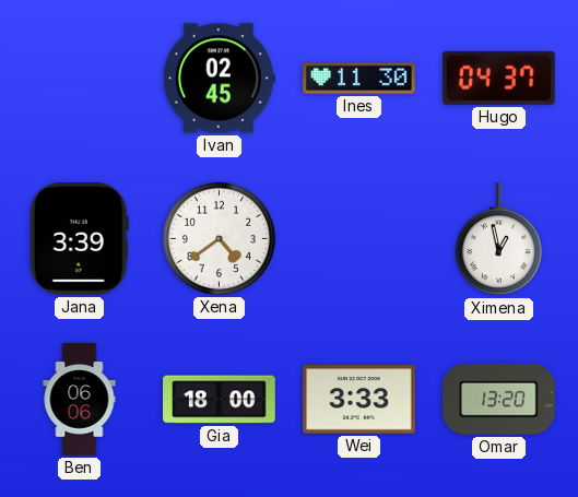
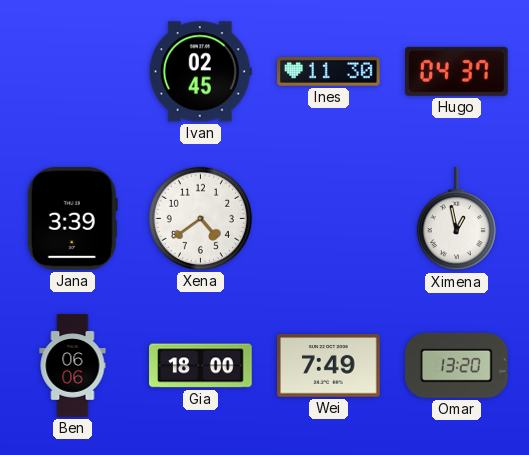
Wei: 3:33 -> 7:49 (329, 366)
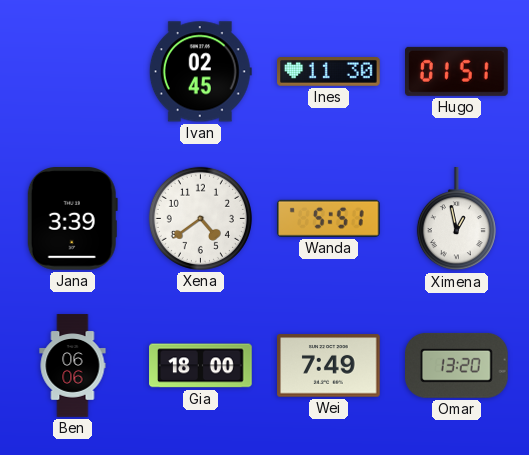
Hugo: 04:37 -> 01:51 (457, 71)
Wanda: none -> 5:51 (328, 218)
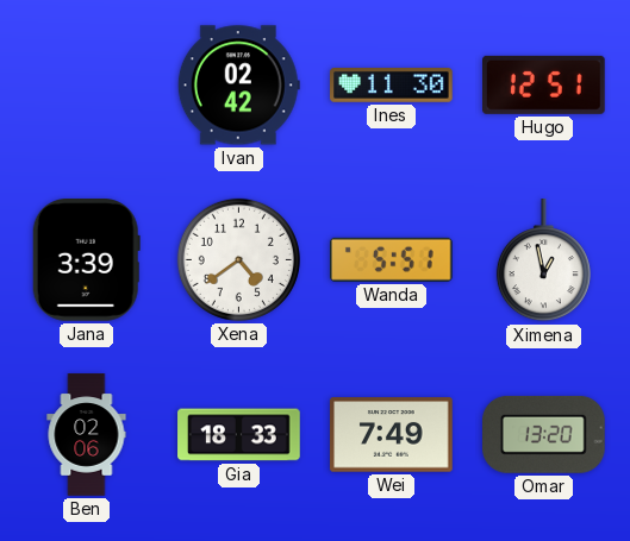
Ivan: 02:45 -> 02:42 (238, 86)
Hugo: 01:51 -> 12:51 (544, 84)
Ben: 06:06 -> 02:06 (87, 435)
Gia: 18:00 -> 18:33 (239, 435)
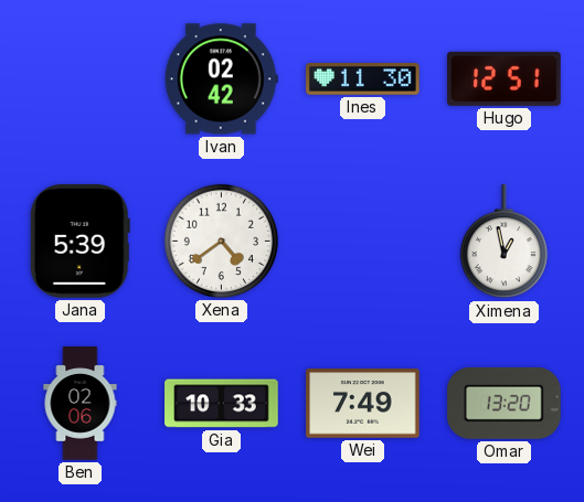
Jana: 3:39 -> 5:39 (79, 242)
Wanda: 5:51 -> none (391, 259)
Gia: 18:33 -> 10:33 (222, 404)
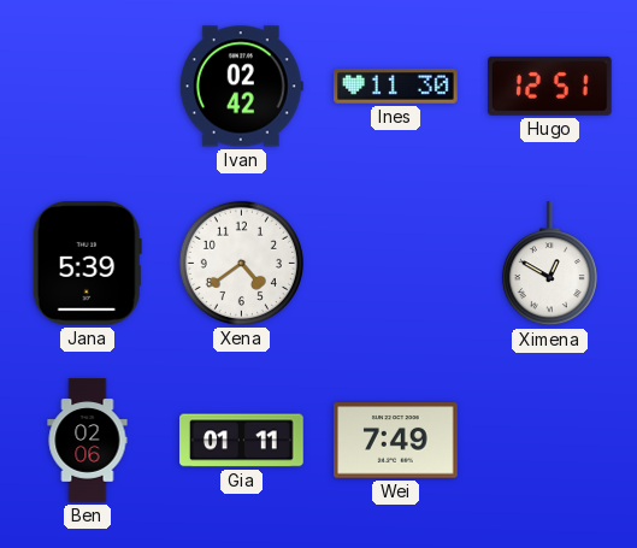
Ximena: 12:58 -> 12:50 (549, 264)
Gia: 10:33 -> 01:11 (242, 441)
Omar: 13:20 -> none (505, 403)
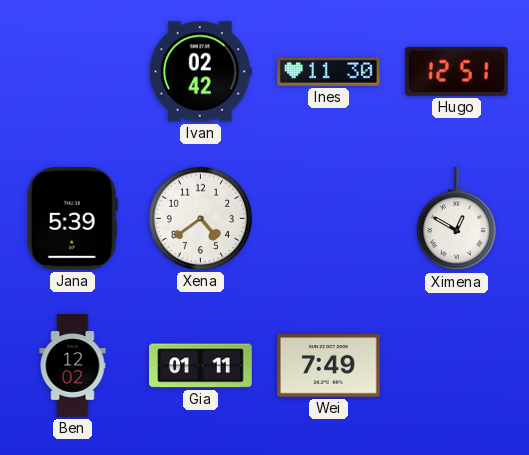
Ben: 02:06 -> 12:02 (73, 366)
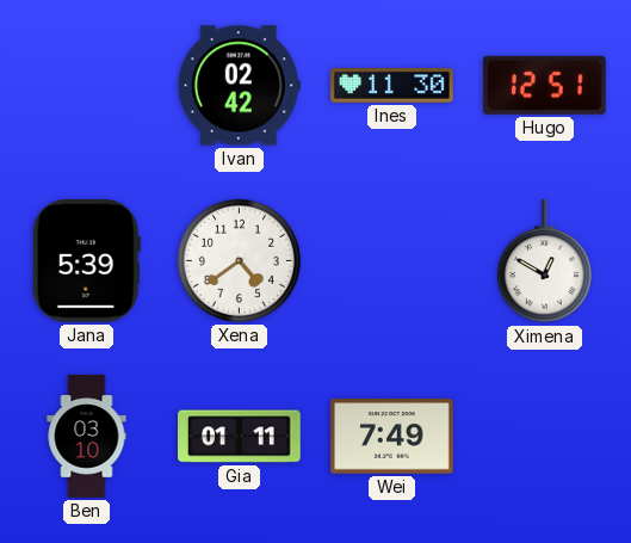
Ben: 12:02 -> 03:10 (87, 437)
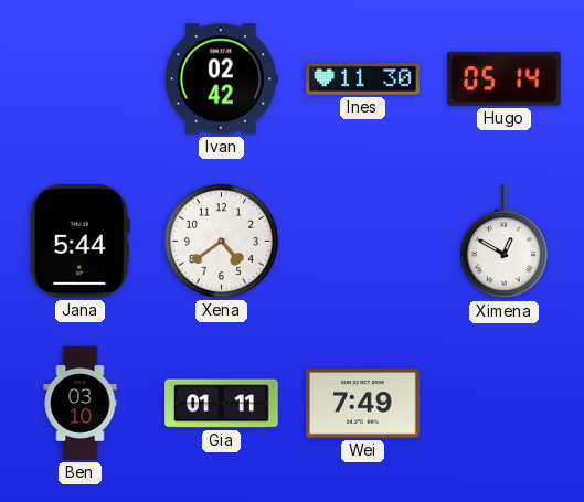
Hugo: 12:51 -> 05:14 (505, 78)
Jana: 5:39 -> 5:44 (79, 242)
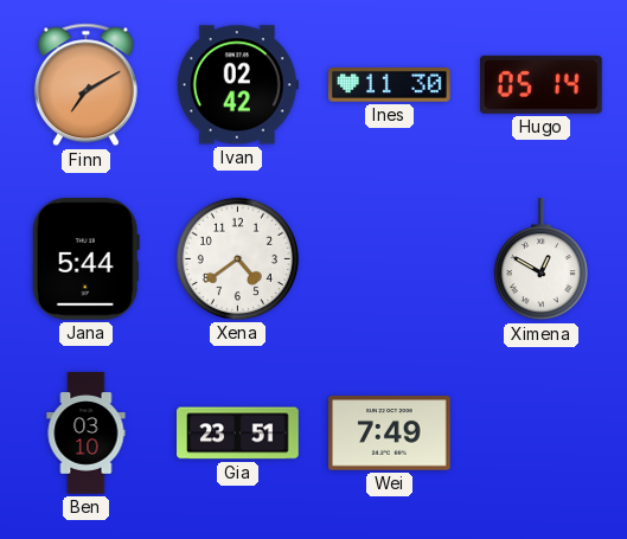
Finn: none -> 7:10 (85, 85)
Gia: 01:11 -> 23:51 (238, 434)
